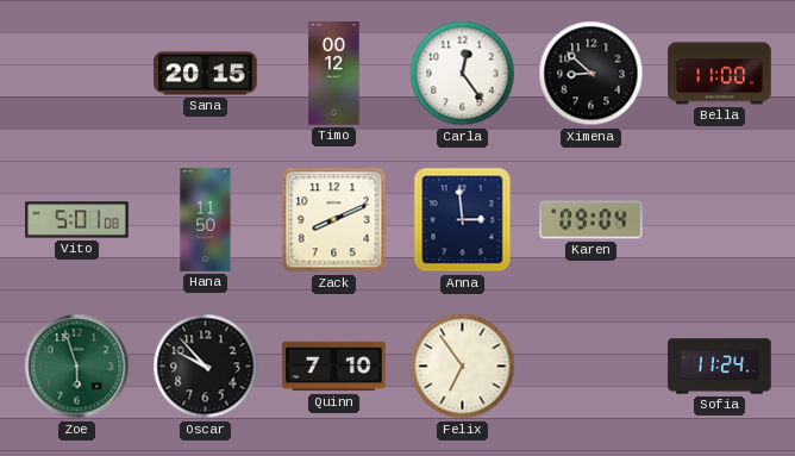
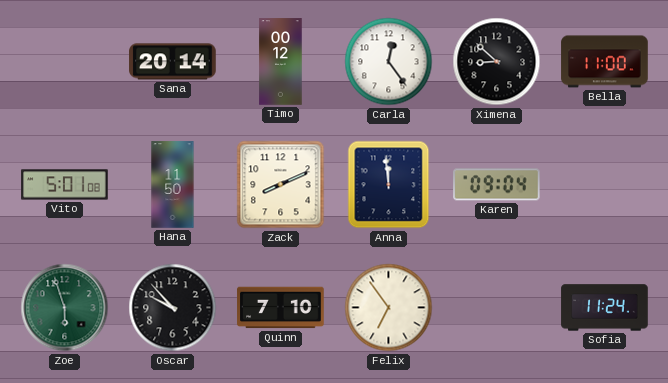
Sana: 20:15 -> 20:14 (173, 62)
Anna: 2:59 -> 11:59 (389, 185)
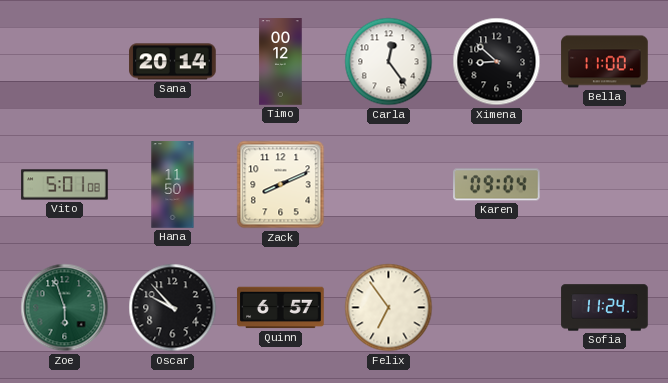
Anna: 11:59 -> none (389, 185)
Quinn: 7:10 -> 6:57 (281, 308)
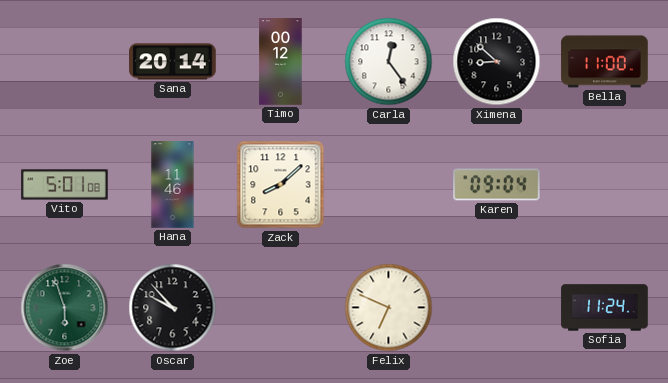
Hana: 11:50 -> 11:46 (173, 185)
Zack: 8:11 -> 8:08 (281, 185)
Quinn: 6:57 -> none (281, 308)
Felix: 6:54 -> 6:49 (389, 308)
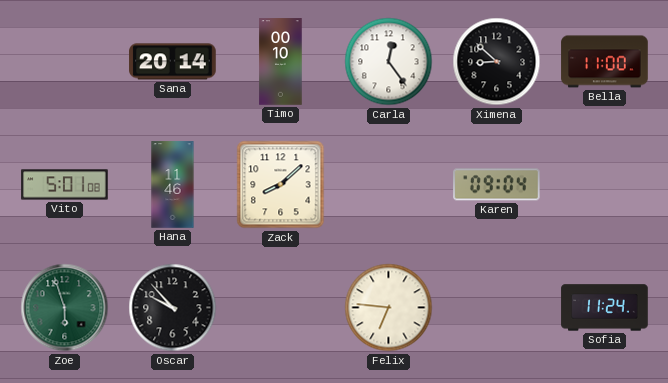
Timo: 00:12 -> 00:10 (281, 62)
Felix: 6:49 -> 6:46 (389, 308)
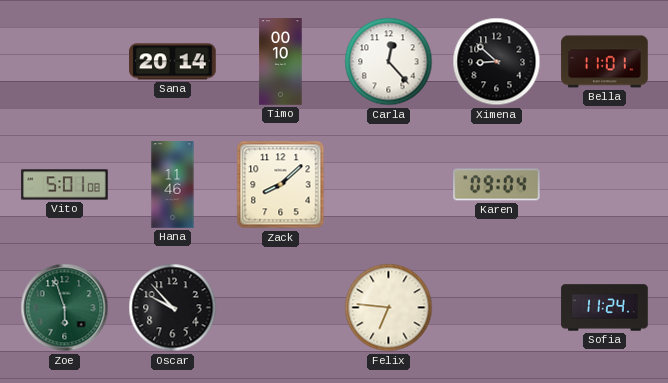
Carla: 12:24 -> 12:23 (389, 62)
Bella: 11:00 -> 11:01 (605, 62)
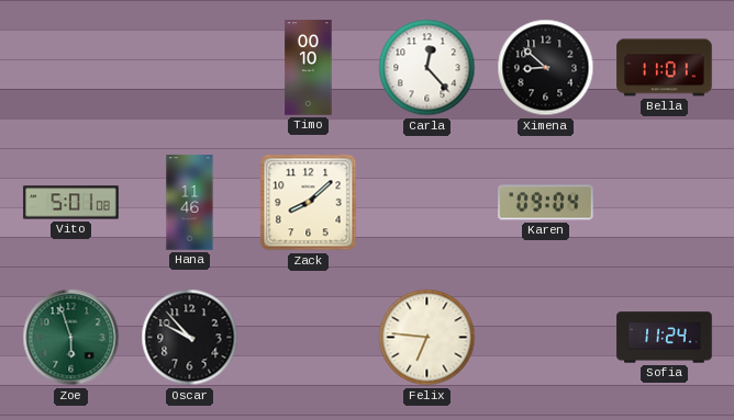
Sana: 20:14 -> none (173, 62)
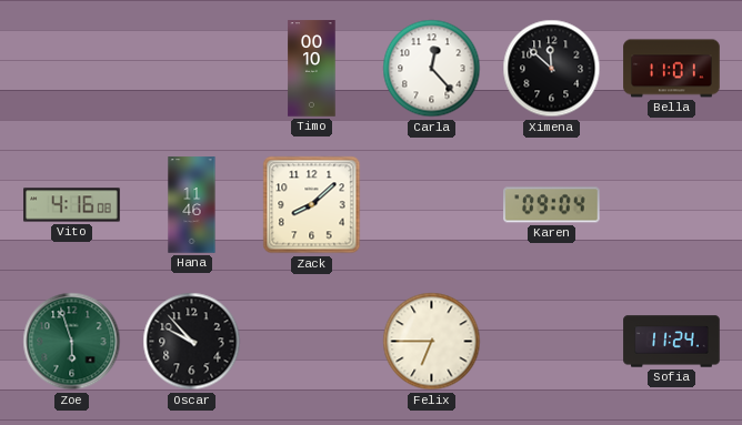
Ximena: 8:52 -> 11:52 (552, 69)
Vito: 5:01 -> 4:16 (72, 205)
Felix: 6:46 -> 6:45 (432, 342)
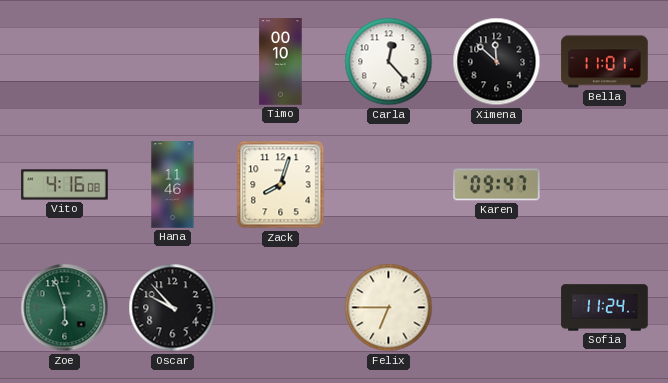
Zack: 8:08 -> 8:03 (281, 185)
Karen: 09:04 -> 09:47 (497, 185)
